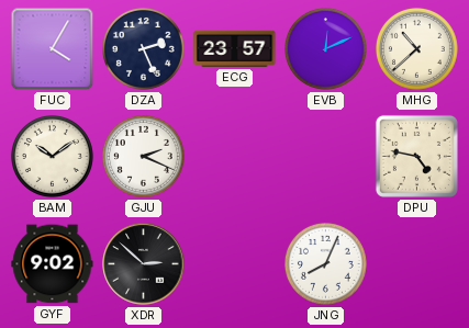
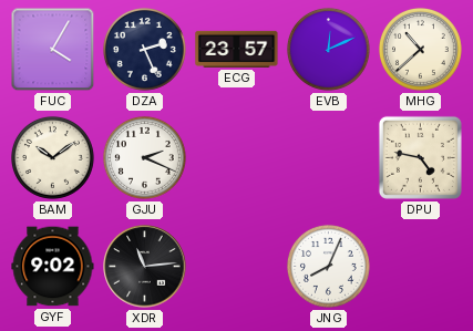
XDR: 2:52 -> 11:14 (145, 267)
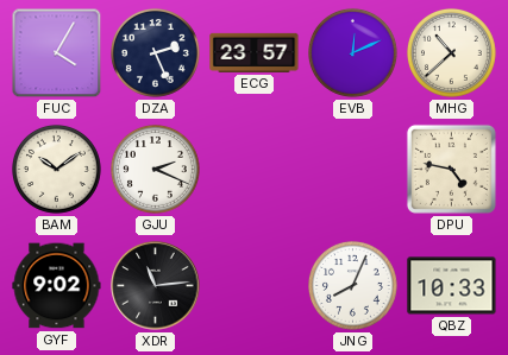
QBZ: none -> 10:33 (452, 286)
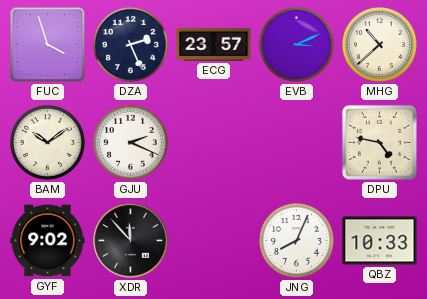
FUC: 4:05 -> 3:57 (48, 45)
EVB: 12:11 -> 3:11 (297, 45)
XDR: 11:14 -> 11:53 (131, 241)
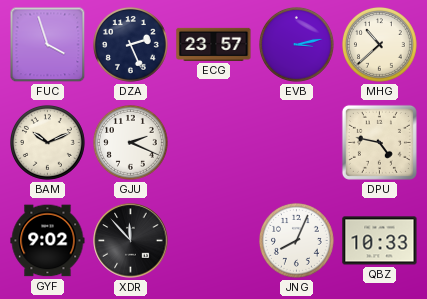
EVB: 3:11 -> 3:13 (297, 45)
BAM: 10:09 -> 10:11 (48, 143)
